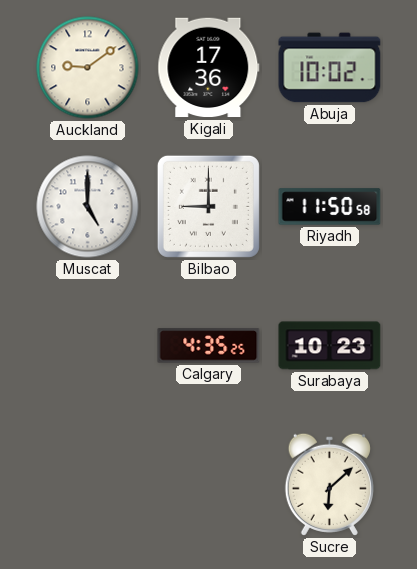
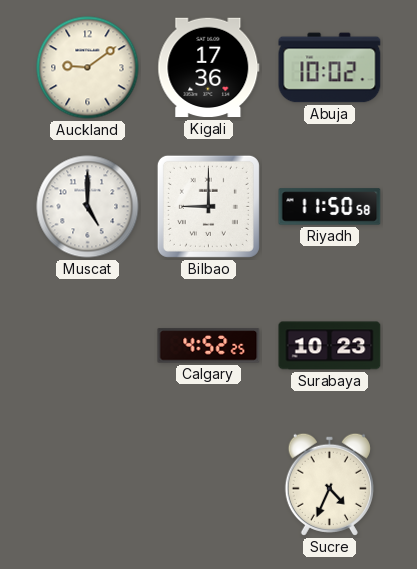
Calgary: 4:35 -> 4:52 (209, 346)
Sucre: 6:08 -> 4:34 (329, 484)
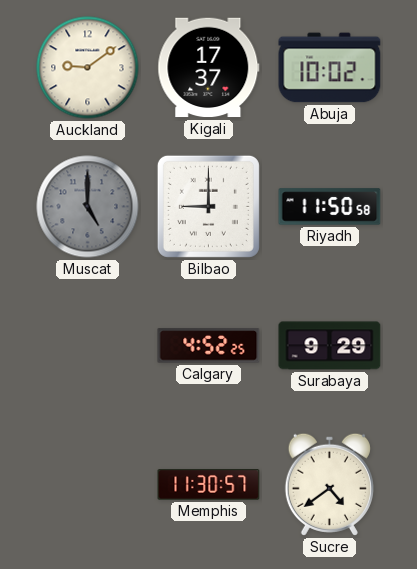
Kigali: 17:36 -> 17:37 (209, 68)
Muscat dial: white -> grey (88, 207)
Surabaya: 10:23 -> 9:29 (330, 346)
Memphis: none -> 11:30 (209, 485)
Sucre: 4:34 -> 4:39 (329, 484)
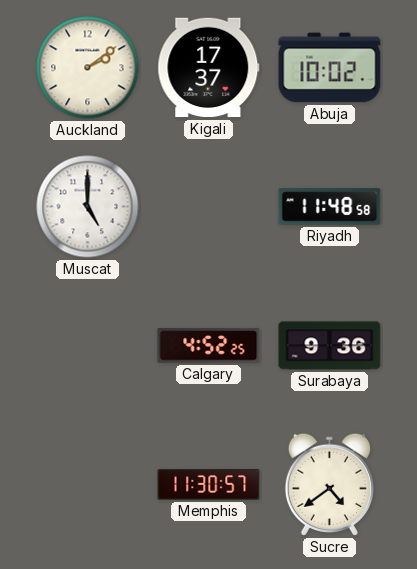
Auckland: 9:09 -> 2:09 (88, 68)
Muscat dial: grey -> white (88, 207)
Bilbao: 9:00 -> none (208, 206)
Riyadh: 11:50 -> 11:48 (330, 207)
Surabaya: 9:29 -> 9:36 (330, 346)
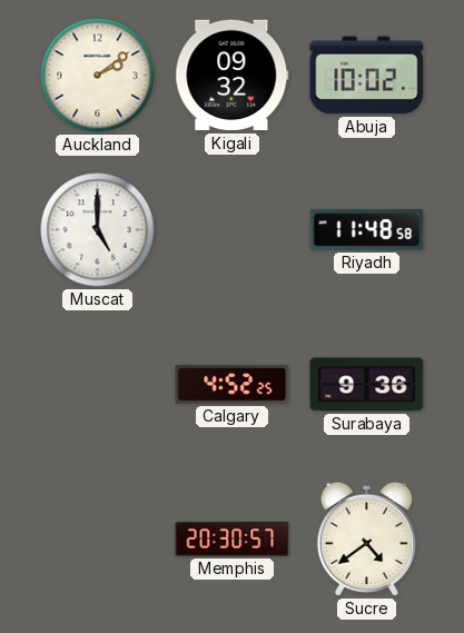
Kigali: 17:37 -> 09:32 (233, 76)
Memphis: 11:30 -> 20:30 (233, 540)
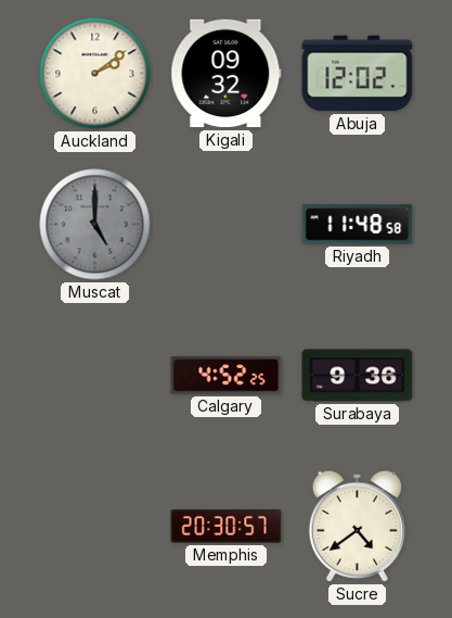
Abuja: 10:02 -> 12:02 (358, 74)
Muscat dial: white -> grey (95, 225)
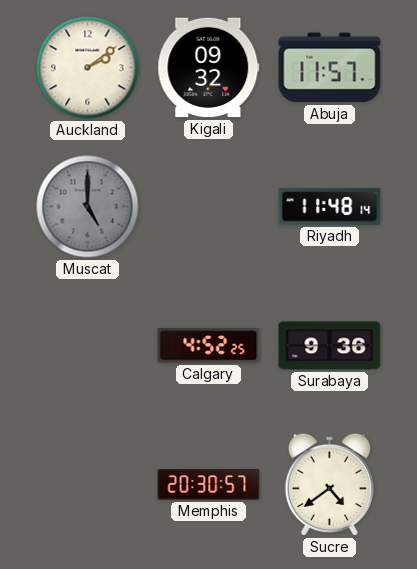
Abuja: 12:02 -> 11:57 (330, 68)
Riyadh: 11:48:58 -> 11:48:14 (330, 207)
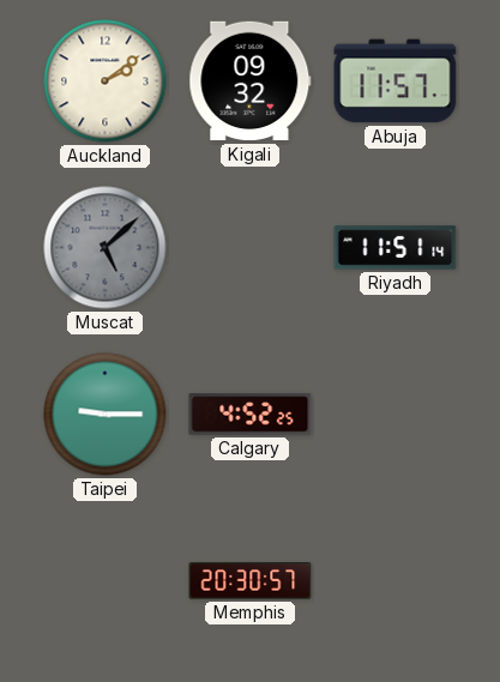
Muscat: 5:00 -> 5:08 (106, 248)
Riyadh: 11:48 -> 11:51 (396, 248)
Taipei: none -> 9:15 (106, 415)
Surabaya: 9:36 -> none (330, 346)
Sucre: 4:39 -> none (329, 484)
